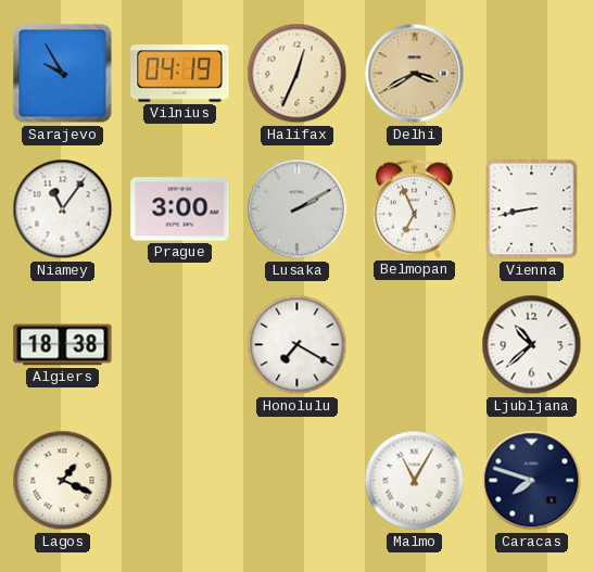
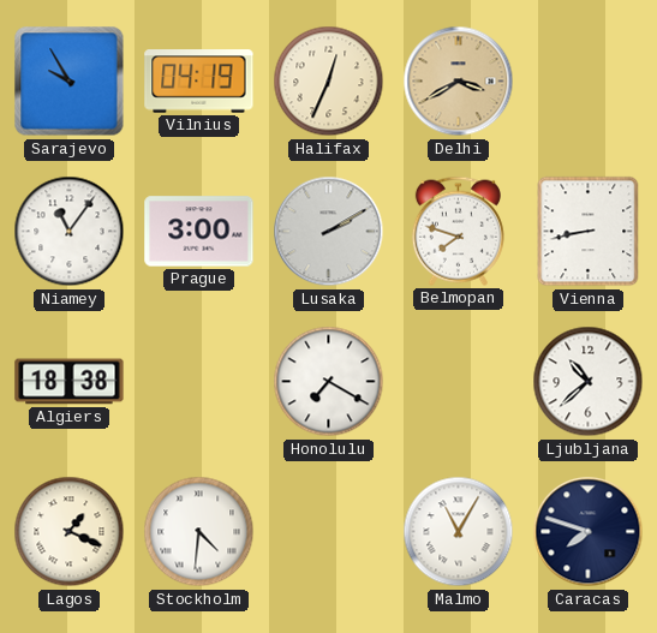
Belmopan: 6:56 -> 7:48 (458, 231)
Stockholm: none -> 4:31 (199, 532)
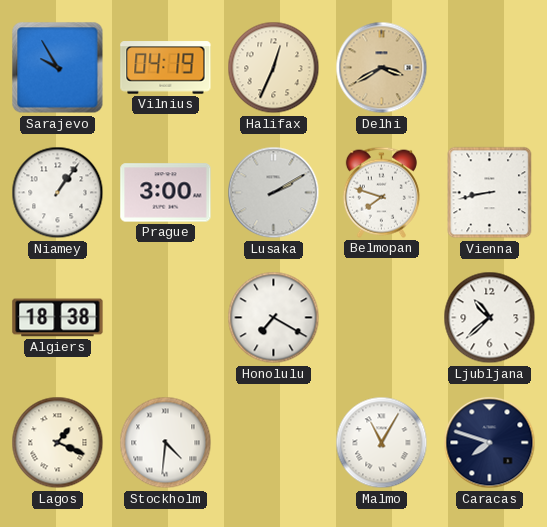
Niamey: 11:06 -> 1:06 (58, 193)
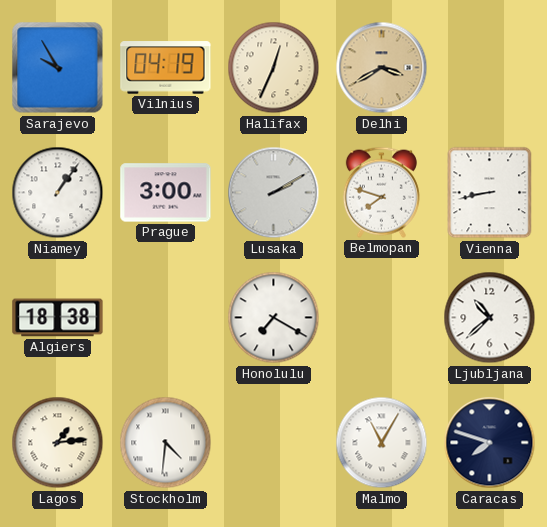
Lagos: 1:19 -> 1:14 (58, 443)
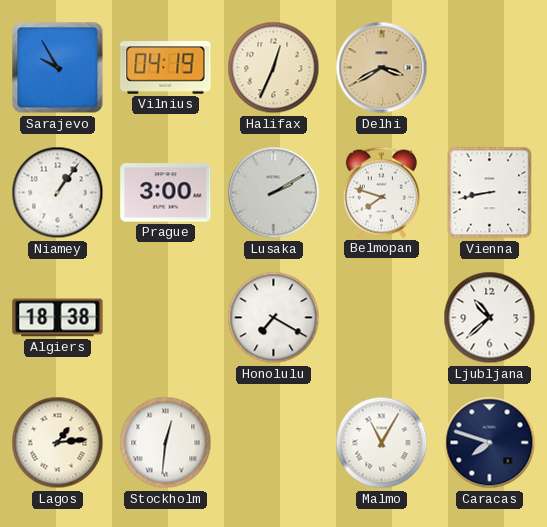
Stockholm: 4:31 -> 12:31 (166, 443)
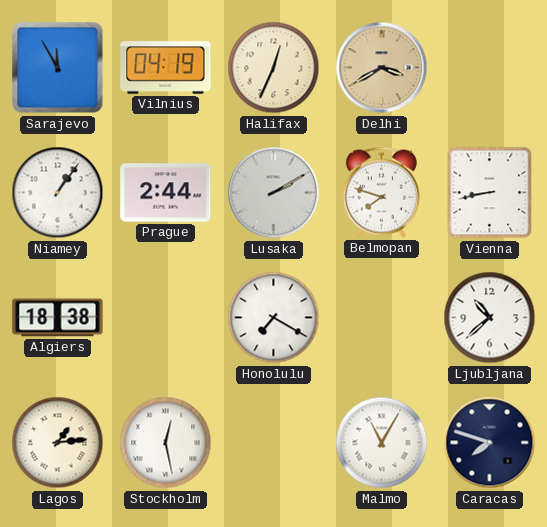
Sarajevo: 9:55 -> 11:55 (58, 68)
Prague: 3:00 -> 2:44 (166, 193)
Stockholm: 12:31 -> 12:28 (166, 443)
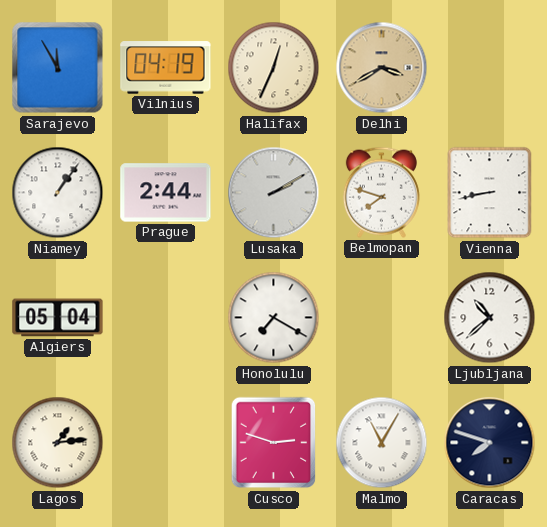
Algiers: 18:38 -> 05:04 (58, 318)
Stockholm: 12:28 -> none (166, 443)
Cusco: none -> 2:48 (274, 443)
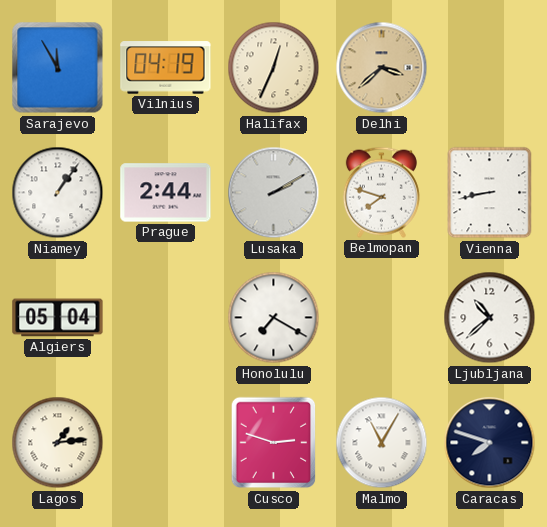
Delhi: 3:40 -> 3:38 (382, 68)
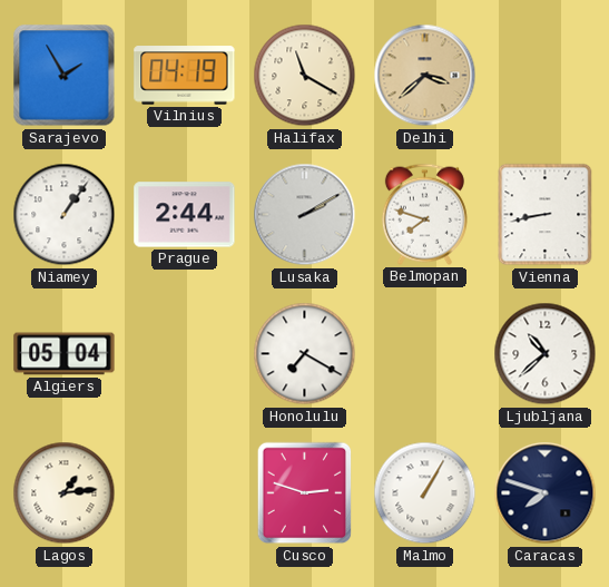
Sarajevo: 11:55 -> 1:55 (65, 76)
Halifax: 12:34 -> 11:20 (305, 76)
Malmo: 11:05 -> 1:05 (425, 493)
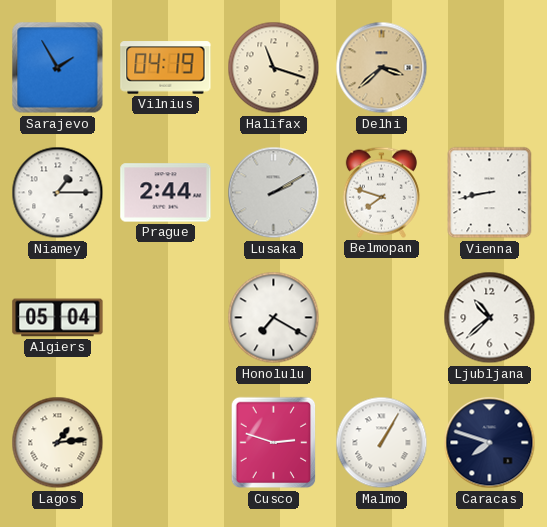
Halifax: 11:20 -> 11:18 (274, 68)
Niamey: 1:06 -> 1:15 (58, 193)
